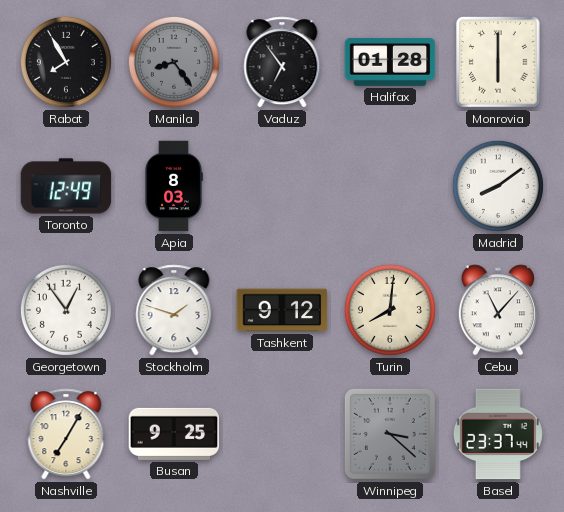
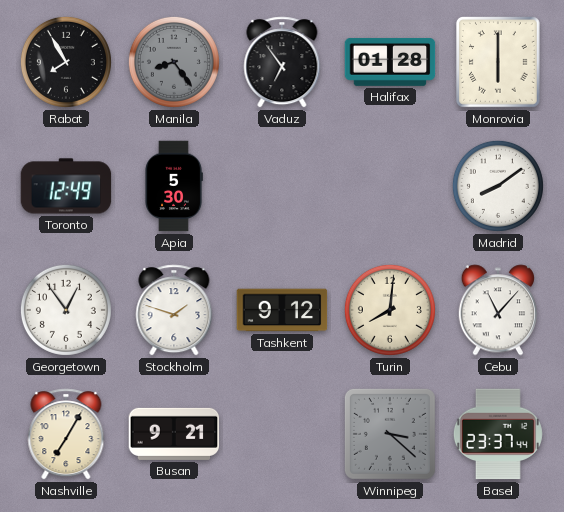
Apia: 8:03 -> 5:30 (174, 186)
Busan: 9:25 -> 9:21 (174, 434)
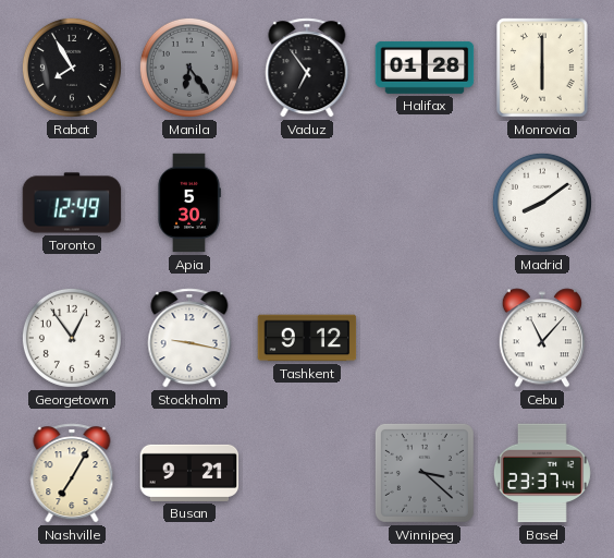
Manila: 8:24 -> 6:24 (189, 68)
Stockholm: 1:48 -> 9:17 (189, 338)
Turin: 8:01 -> none (390, 310)
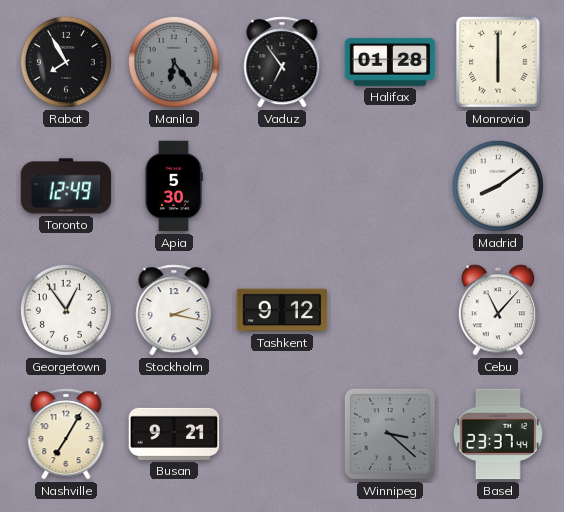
Stockholm: 9:17 -> 2:17 (174, 310)
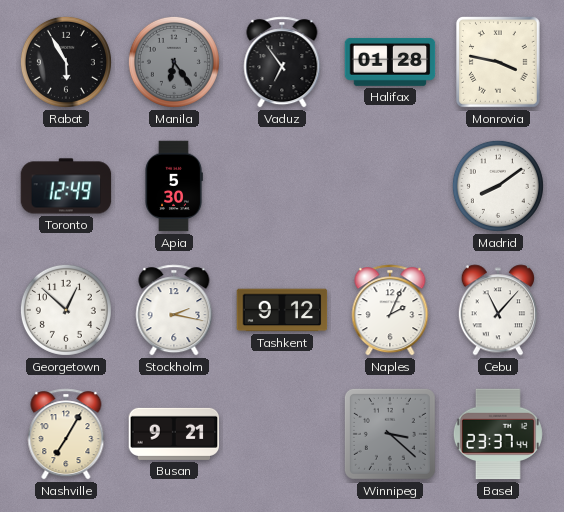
Rabat: 7:55 -> 5:55 (66, 62)
Monrovia: 6:00 -> 3:47 (499, 63)
Georgetown: 12:54 -> 12:52 (66, 310)
Naples: none -> 2:04 (390, 310)
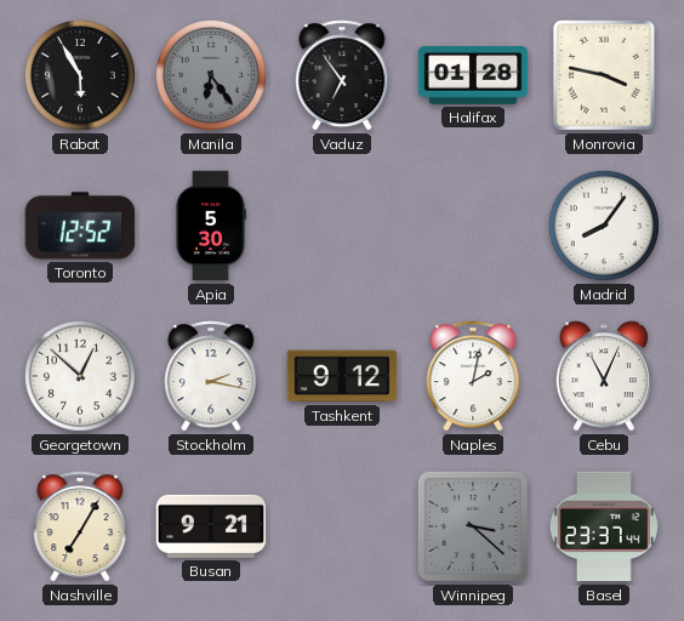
Toronto: 12:49 -> 12:52 (80, 226)
Madrid: 8:09 -> 8:06 (604, 226)
Naples: 2:04 -> 2:02 (473, 376)
Cebu: 11:07 -> 11:04 (603, 376)
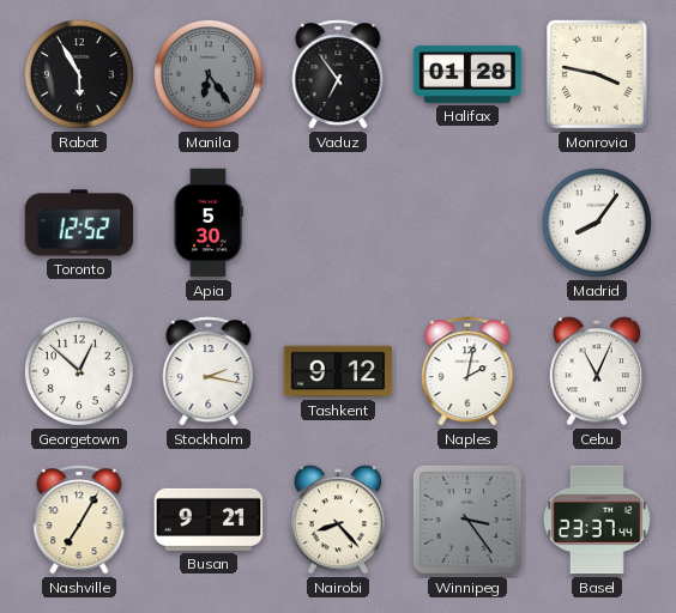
Nairobi: none -> 8:23 (337, 520)
Winnipeg: 3:22 -> 3:24 (467, 520)
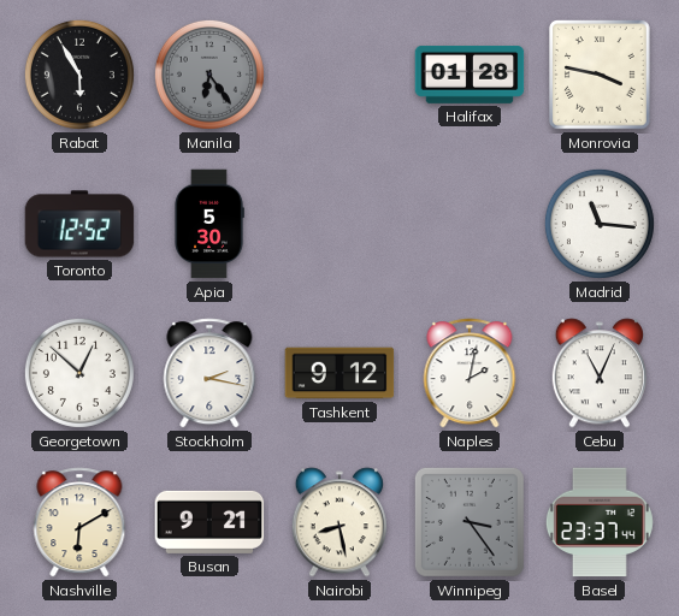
Vaduz: 6:54 -> none (338, 74)
Madrid: 8:06 -> 11:16 (600, 224)
Nashville: 7:05 -> 6:10 (79, 522)
Nairobi: 8:23 -> 8:28 (338, 522)
